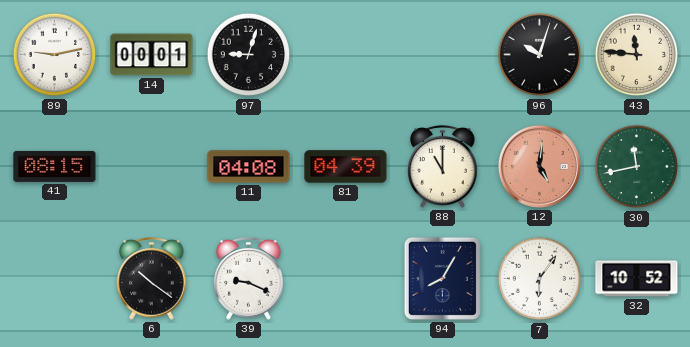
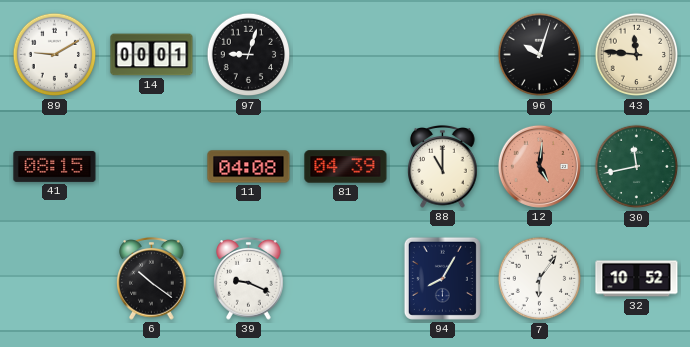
89: 9:13 -> 9:10 (55, 55)
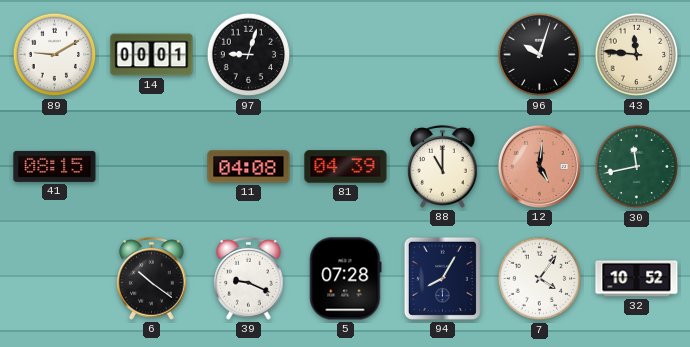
5: none -> 07:28 (346, 279)
7: 6:06 -> 4:06 (540, 279)
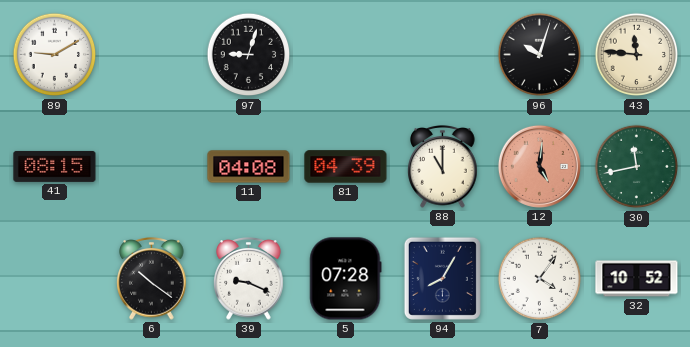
14: 00:01 -> none (152, 55)
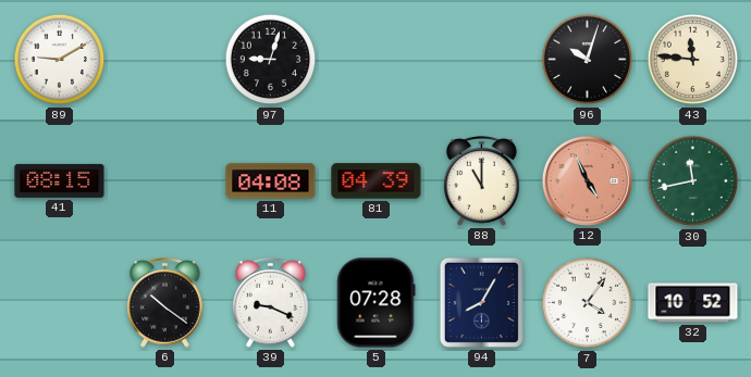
12: 5:01 -> 4:56 (587, 180)
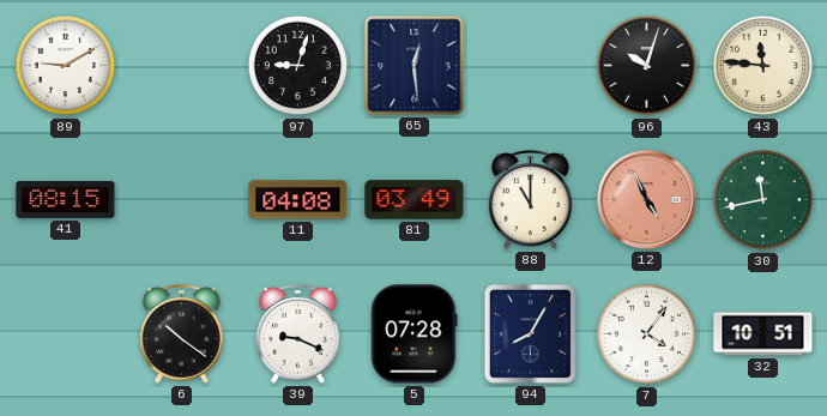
65: none -> 12:29 (415, 66)
81: 04:39 -> 03:49 (415, 200)
32: 10:52 -> 10:51 (763, 334)
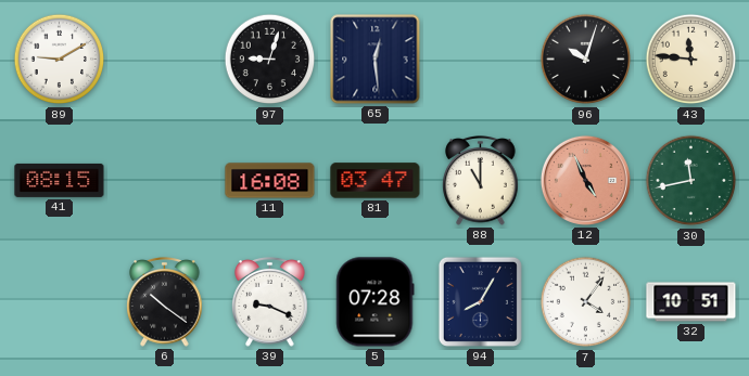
11: 04:08 -> 16:08 (270, 181)
81: 03:49 -> 03:47 (376, 181)
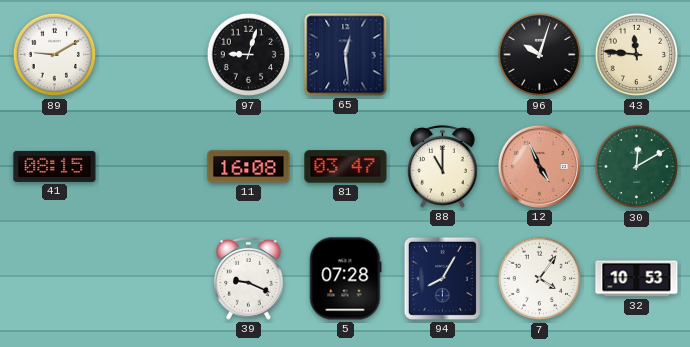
30: 11:43 -> 12:10 (637, 167)
6: 10:21 -> none (165, 302)
32: 10:51 -> 10:53 (637, 279)
